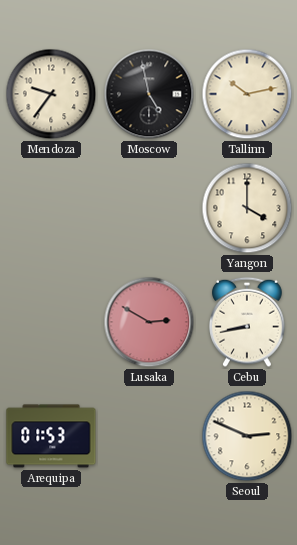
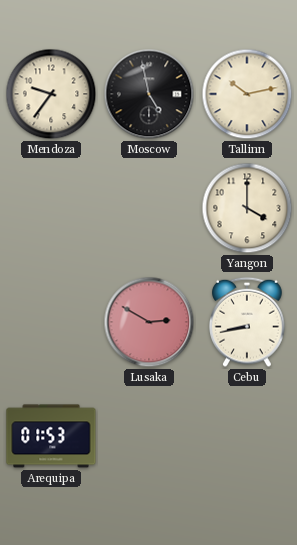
Seoul: 2:49 -> none (247, 436)
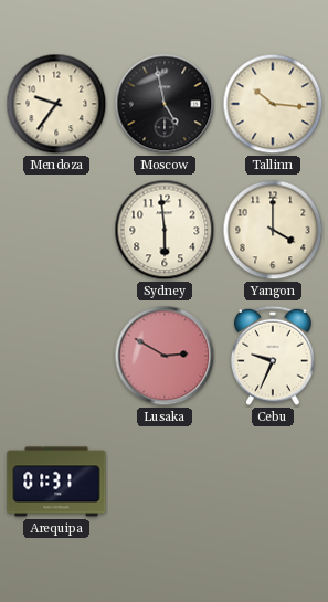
Tallinn: 10:13 -> 10:16 (273, 104)
Sydney: none -> 5:59 (165, 230)
Cebu: 8:43 -> 9:34 (273, 356)
Arequipa: 01:53 -> 01:31 (56, 482)
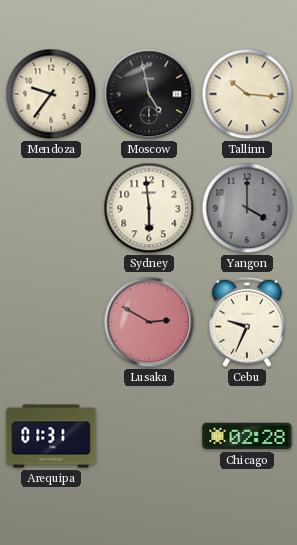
Yangon dial: cream -> grey (247, 208)
Chicago: none -> 02:28 (247, 436)
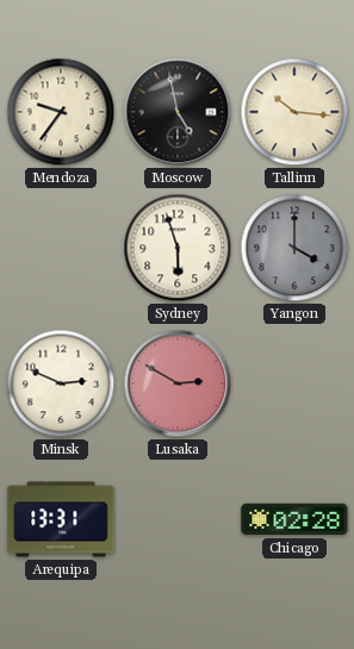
Sydney: 5:59 -> 5:57 (178, 248)
Minsk: none -> 2:49 (61, 383)
Cebu: 9:34 -> none (247, 322)
Arequipa: 01:31 -> 13:31 (61, 519)
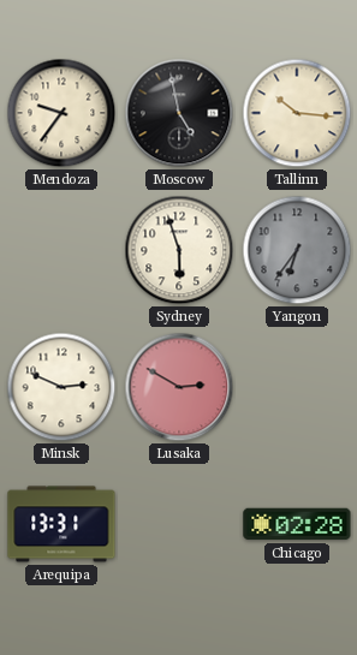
Yangon: 4:00 -> 6:36 (297, 250)
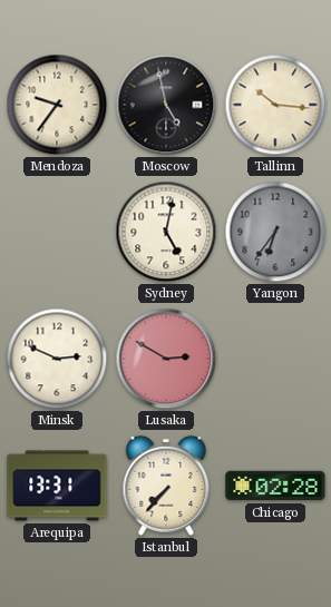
Sydney: 5:57 -> 5:02 (166, 232)
Istanbul: none -> 7:37 (166, 486)
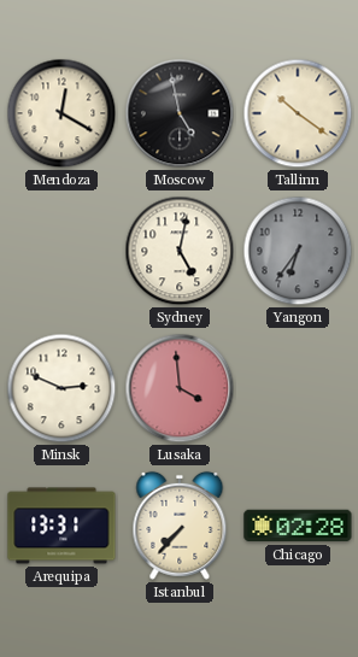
Mendoza: 9:36 -> 12:20 (61, 113)
Tallinn: 10:16 -> 10:21 (298, 113)
Lusaka: 2:50 -> 3:59 (180, 388)
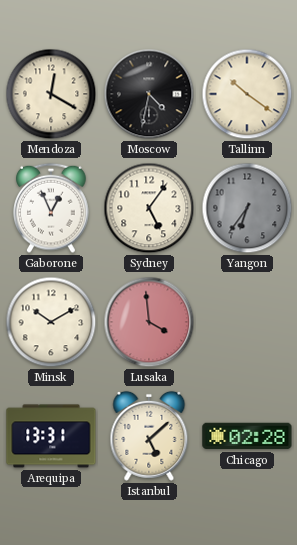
Moscow: 4:58 -> 4:32 (149, 94)
Gaborone: none -> 12:56 (51, 208)
Sydney: 5:02 -> 5:06 (149, 208)
Minsk: 2:49 -> 10:10 (51, 322)
Istanbul: 7:37 -> 5:08 (149, 436)
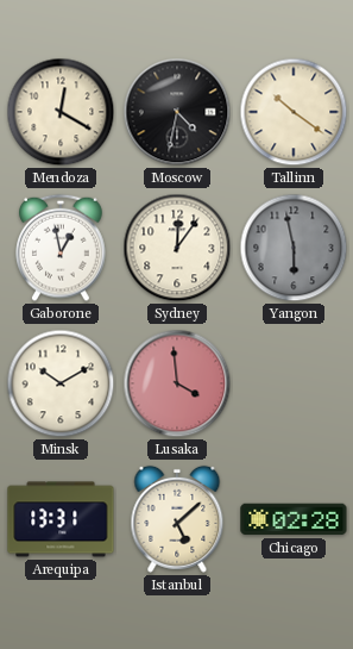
Gaborone: 12:56 -> 12:58 (61, 248)
Sydney: 5:06 -> 12:06 (177, 248)
Yangon: 6:36 -> 5:58 (294, 248)
